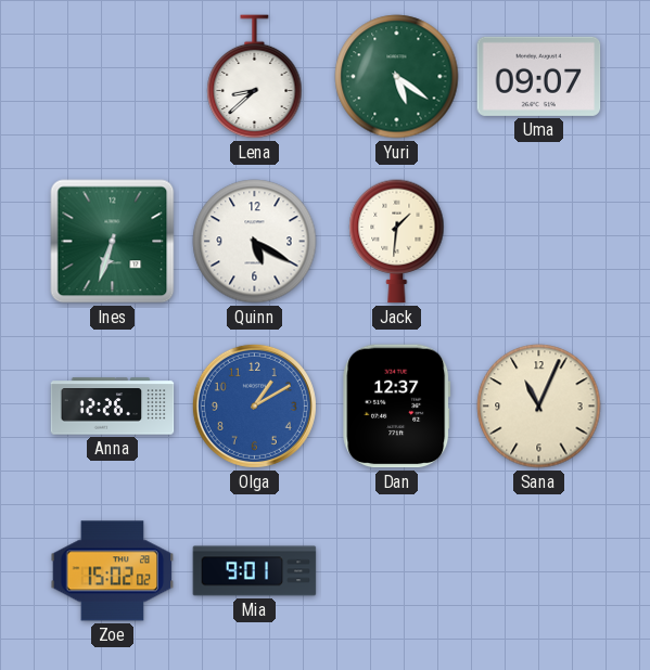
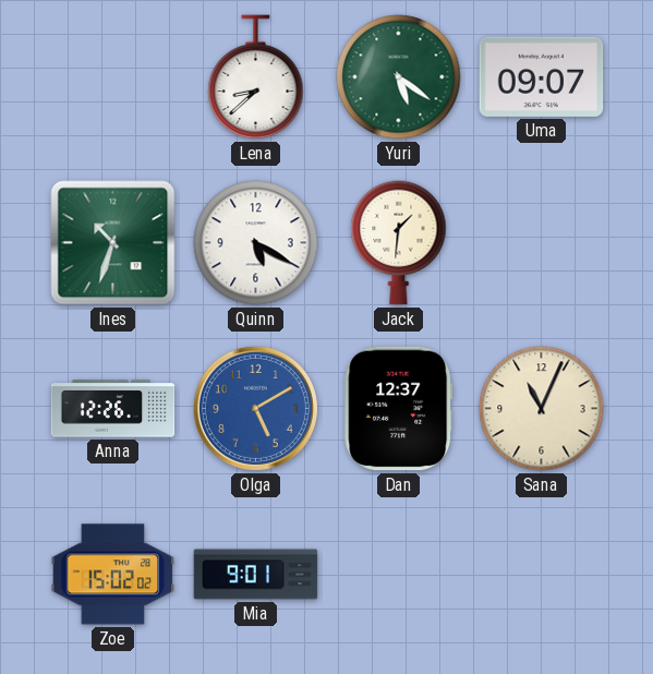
Ines: 6:33 -> 10:33 (113, 243)
Olga: 1:10 -> 5:10 (255, 408)
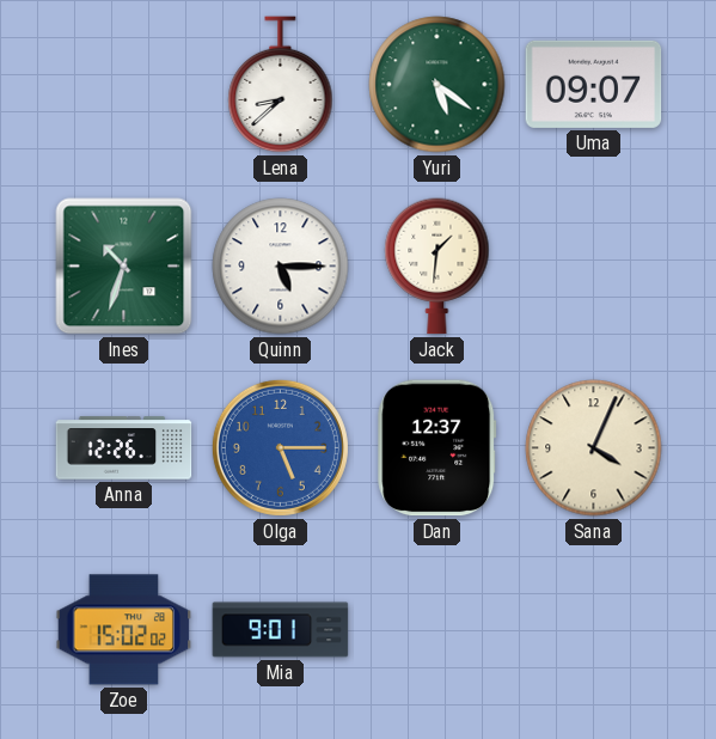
Quinn: 5:20 -> 5:15 (281, 267)
Olga: 5:10 -> 5:15 (280, 447)
Sana: 11:04 -> 4:04 (594, 448)
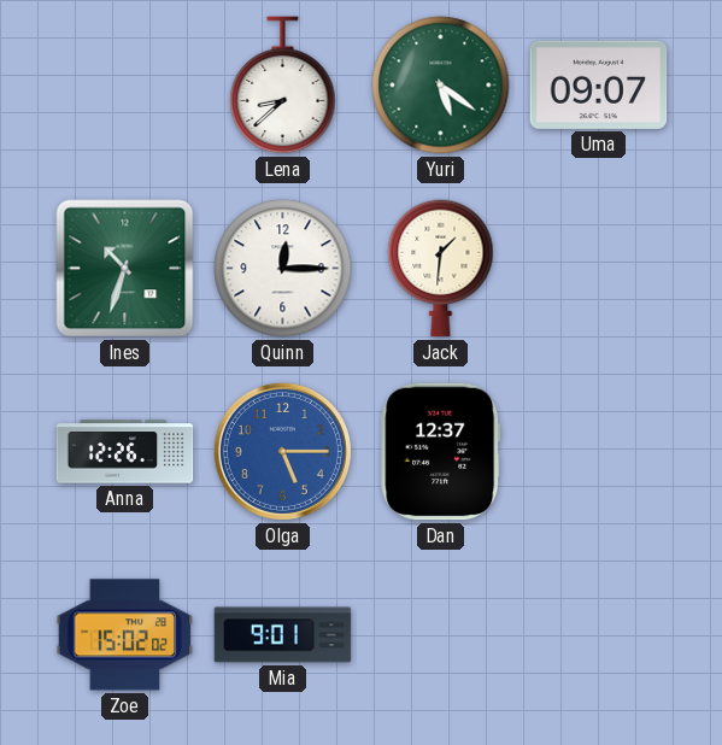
Quinn: 5:15 -> 12:15 (283, 269)
Sana: 4:04 -> none (594, 448)
